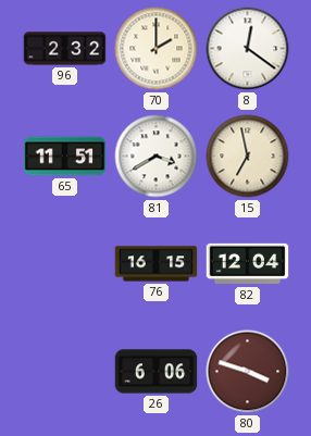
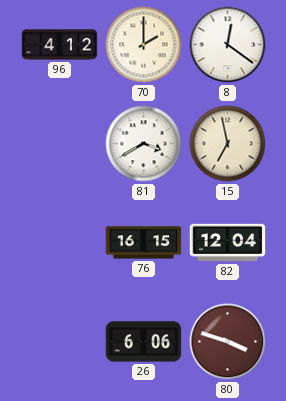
96: 2:32 -> 4:12 (60, 45)
65: 11:51 -> none (65, 157)
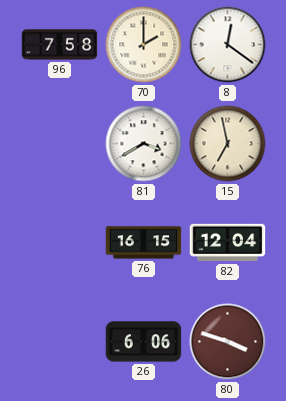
96: 4:12 -> 7:58 (60, 45)
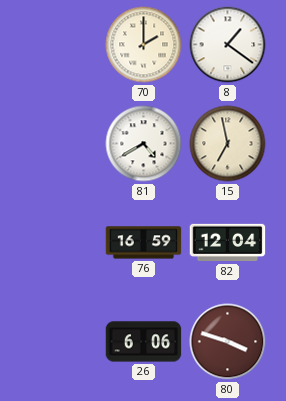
96: 7:58 -> none (60, 45)
8: 12:21 -> 1:21 (228, 45)
81: 3:40 -> 4:40 (144, 144)
76: 16:15 -> 16:59 (144, 243)
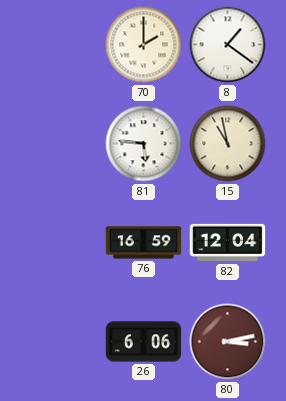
81: 4:40 -> 5:46 (144, 144)
15: 6:58 -> 10:58 (228, 144)
80: 3:48 -> 3:13 (228, 342)
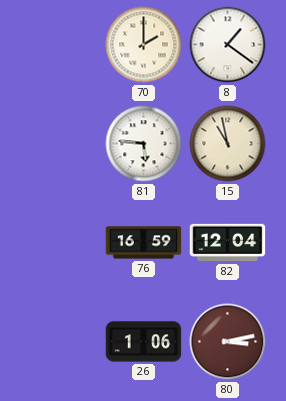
26: 6:06 -> 1:06 (144, 342)
